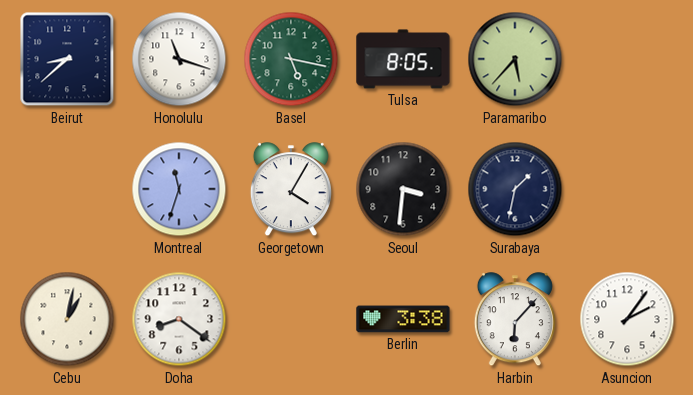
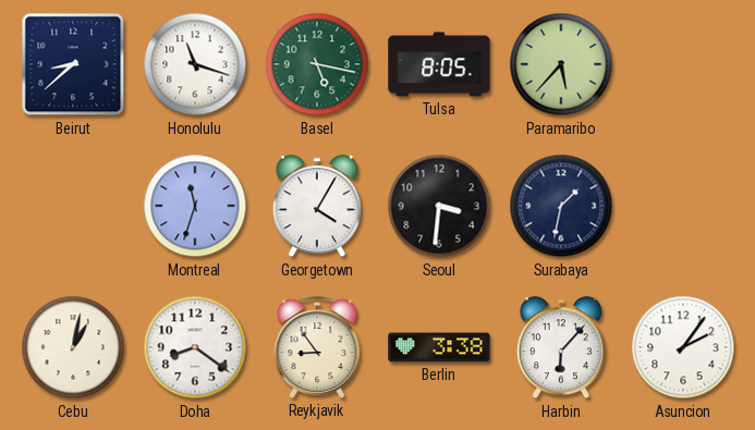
Reykjavik: none -> 8:54 (317, 347)
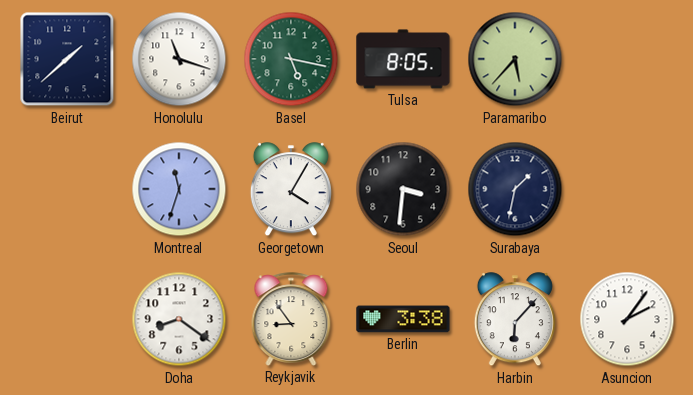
Beirut: 8:38 -> 1:38 (67, 59)
Cebu: 1:02 -> none (73, 347)
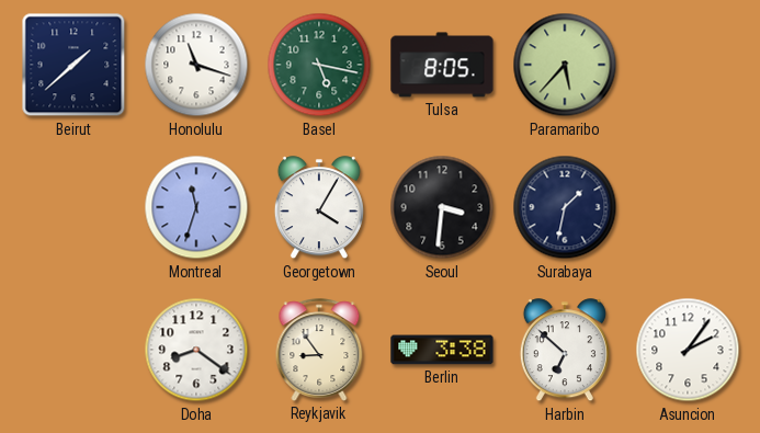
Harbin: 6:07 -> 6:52 (565, 351)
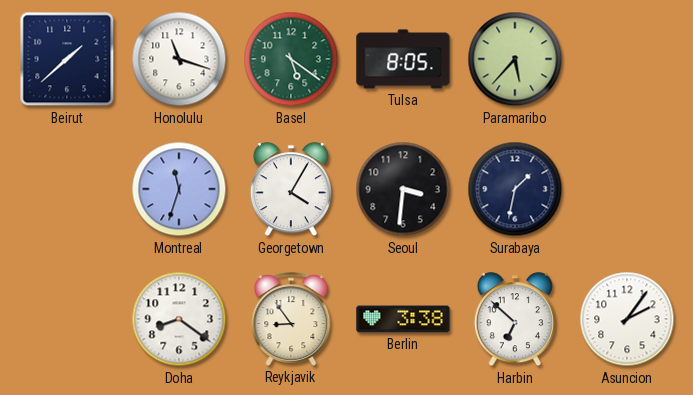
Basel: 5:17 -> 5:21 (291, 59)
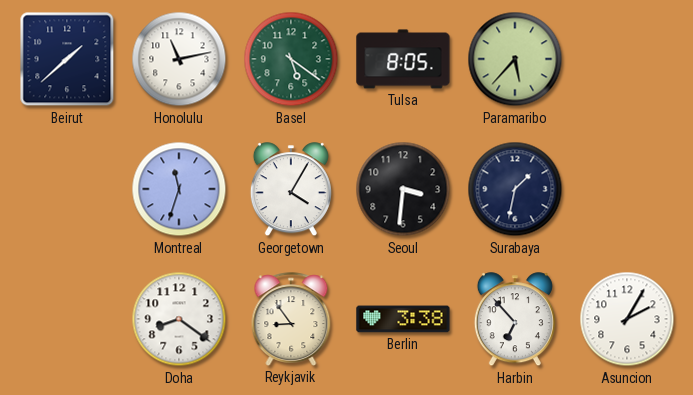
Honolulu: 11:18 -> 11:13 (179, 59)
Harbin: 6:52 -> 6:53 (515, 320)
Asuncion: 2:06 -> 2:05 (627, 319)
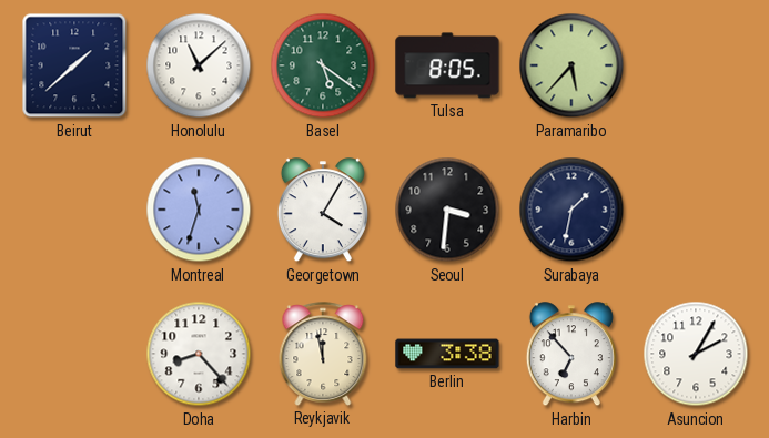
Honolulu: 11:13 -> 11:08 (199, 65)
Doha: 8:21 -> 8:23 (199, 354)
Reykjavik: 8:54 -> 11:58 (323, 354)
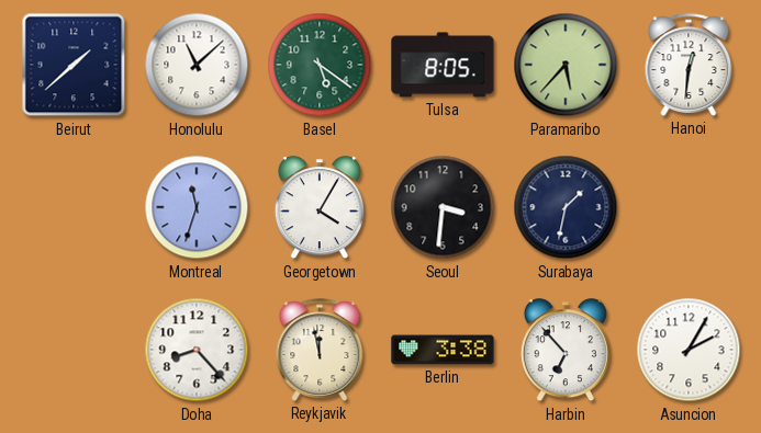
Hanoi: none -> 12:31 (689, 65)
